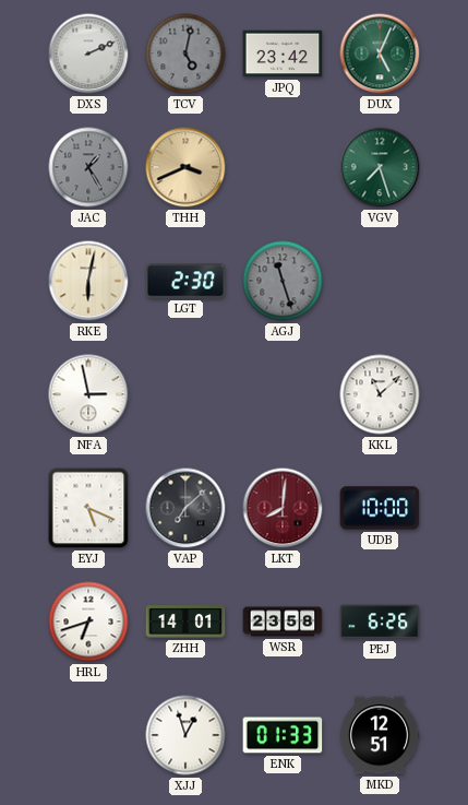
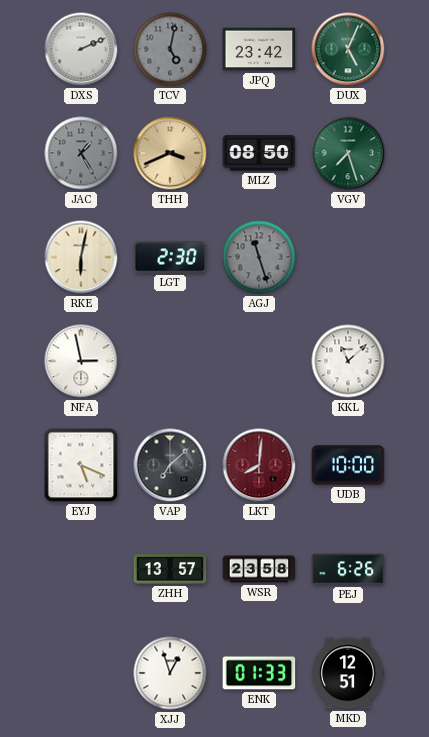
MLZ: none -> 08:50 (259, 153)
HRL: 6:42 -> none (88, 621)
ZHH: 14:01 -> 13:57 (170, 570)
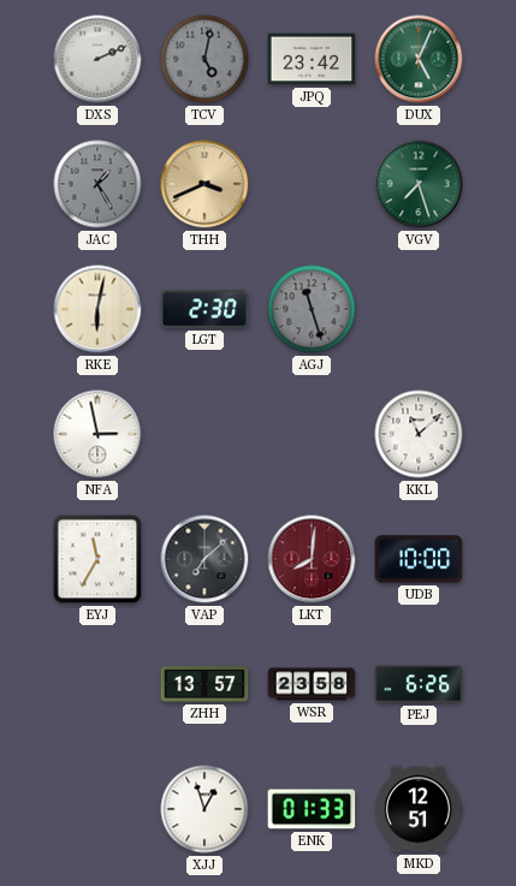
MLZ: 08:50 -> none (259, 153)
EYJ: 5:19 -> 11:35 (97, 559)
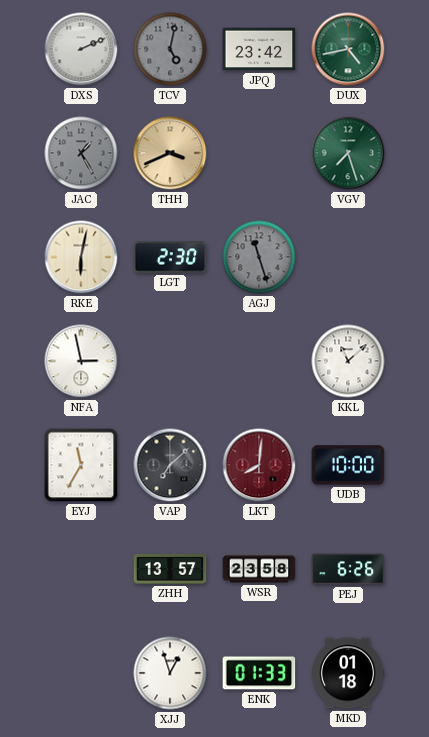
DUX: 5:04 -> 4:43 (348, 49)
MKD: 12:51 -> 01:18 (348, 673)
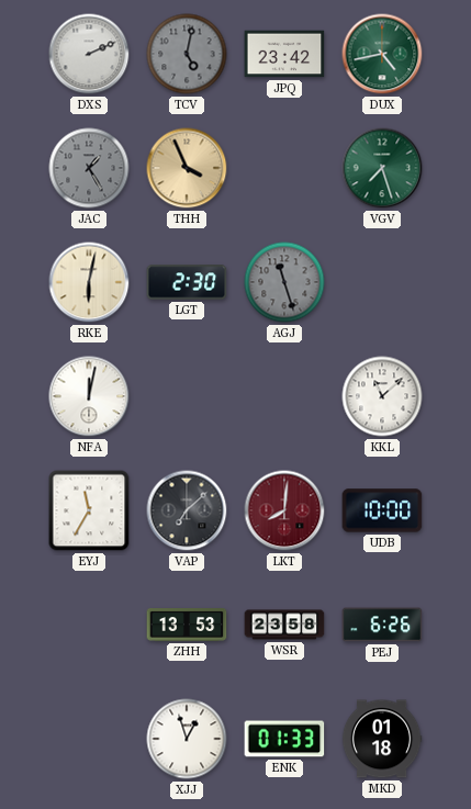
THH: 3:41 -> 3:56 (187, 168)
NFA: 2:58 -> 12:02 (89, 396)
ZHH: 13:57 -> 13:53 (187, 626)
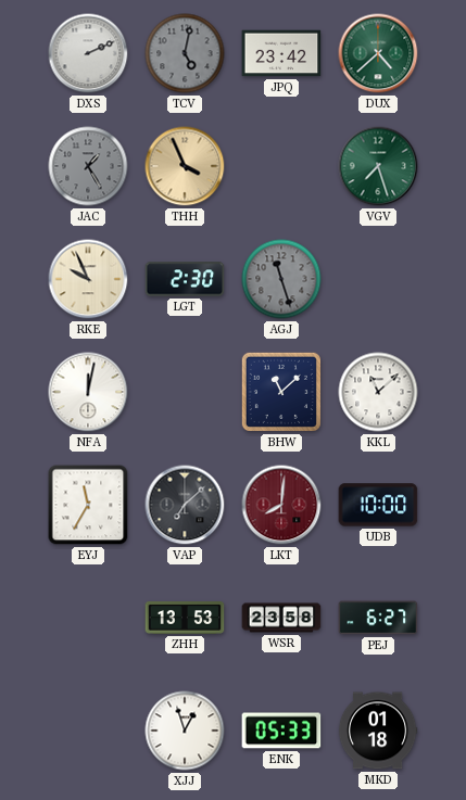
DUX: 4:43 -> 4:38 (378, 53)
RKE: 6:02 -> 9:56 (88, 279)
BHW: none -> 11:08 (281, 392)
PEJ: 6:26 -> 6:27 (378, 618)
ENK: 01:33 -> 05:33 (281, 731)
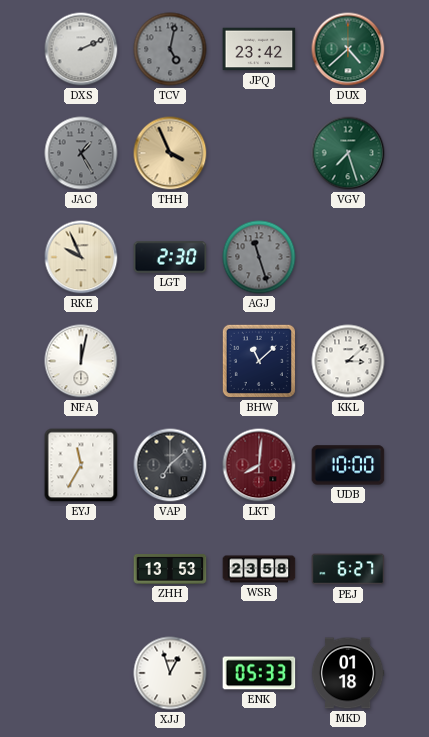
KKL: 11:08 -> 3:08 (348, 361)
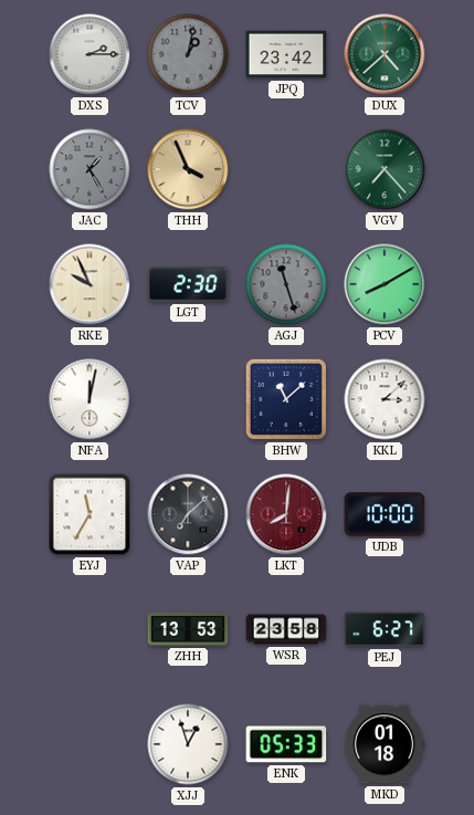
DXS: 2:11 -> 2:15 (89, 54)
TCV: 5:02 -> 1:02 (188, 54)
VGV: 7:27 -> 7:23 (385, 169)
PCV: none -> 8:10 (385, 284)
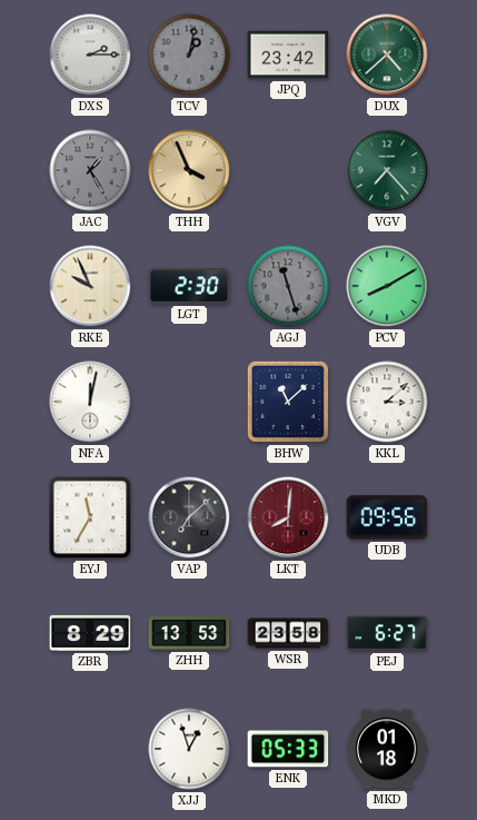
UDB: 10:00 -> 09:56 (387, 517)
ZBR: none -> 8:29 (90, 633)
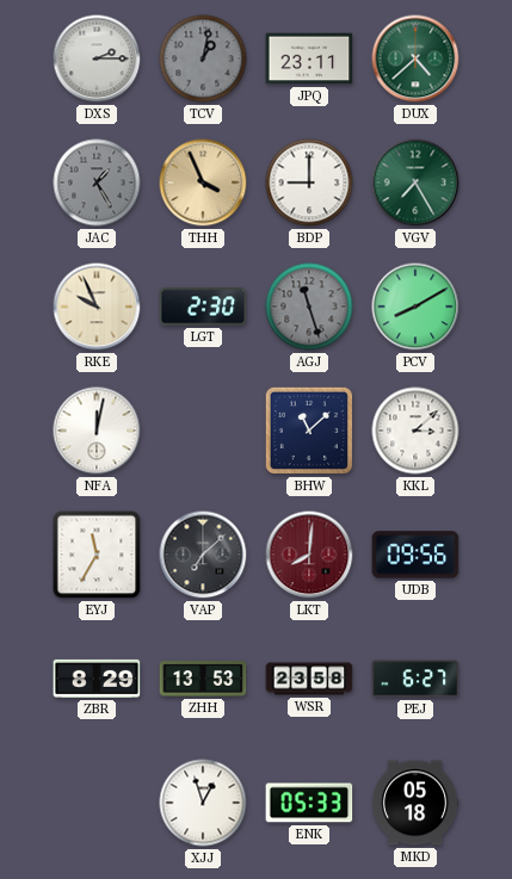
JPQ: 23:42 -> 23:11 (309, 58)
BDP: none -> 9:00 (309, 182)
VGV: 7:23 -> 7:25 (415, 182)
MKD: 01:18 -> 05:18 (415, 803)
